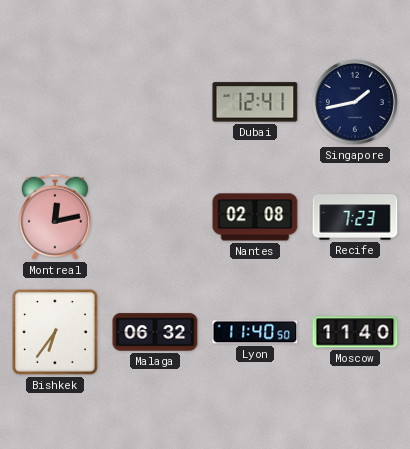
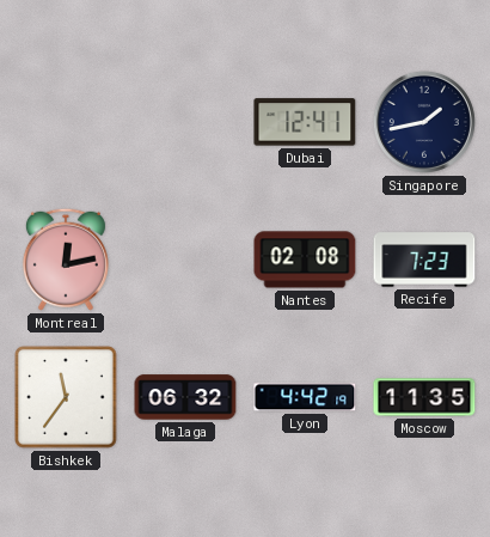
Bishkek: 6:36 -> 11:36 (66, 397)
Lyon: 11:40 -> 4:42 (305, 397)
Moscow: 11:40 -> 11:35 (424, 397)
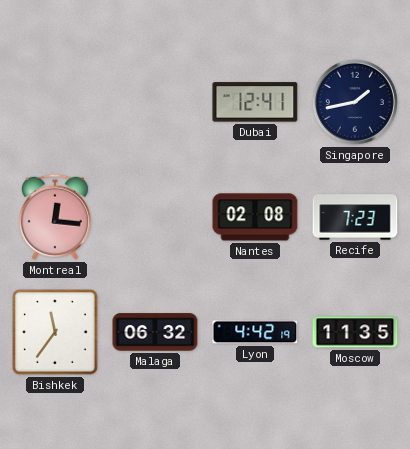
Montreal: 12:13 -> 12:16 (55, 217)
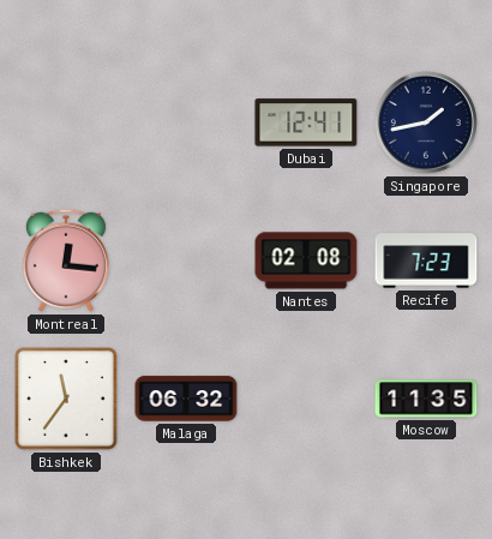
Lyon: 4:42 -> none (255, 332)
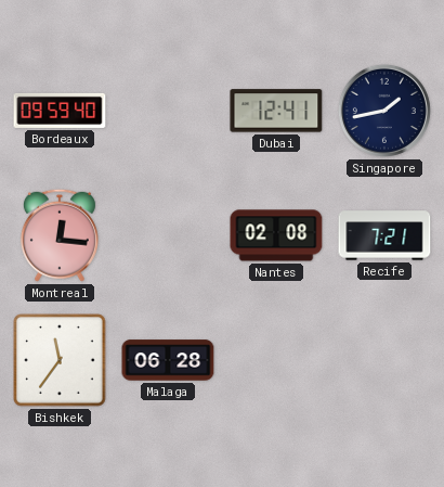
Bordeaux: none -> 09:59 (60, 111)
Recife: 7:23 -> 7:21 (384, 235)
Malaga: 06:32 -> 06:28 (168, 360)
Moscow: 11:35 -> none (426, 399)
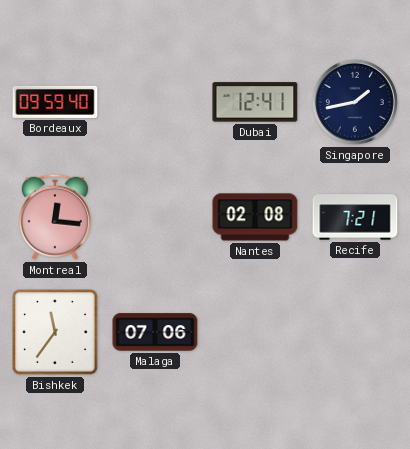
Malaga: 06:28 -> 07:06 (155, 332)
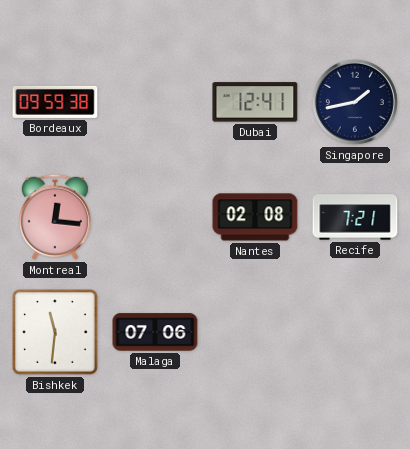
Bordeaux: 09:59:40 -> 09:59:38 (55, 102)
Bishkek: 11:36 -> 11:31 (55, 332)
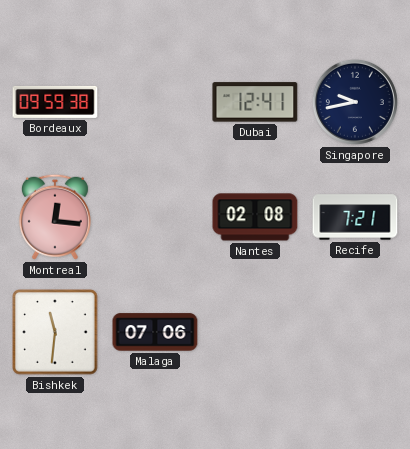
Singapore: 1:43 -> 9:43 (355, 102)
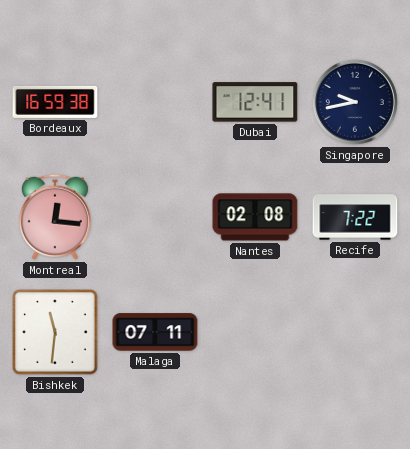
Bordeaux: 09:59 -> 16:59 (55, 102)
Recife: 7:21 -> 7:22 (355, 217)
Malaga: 07:06 -> 07:11 (155, 332)
